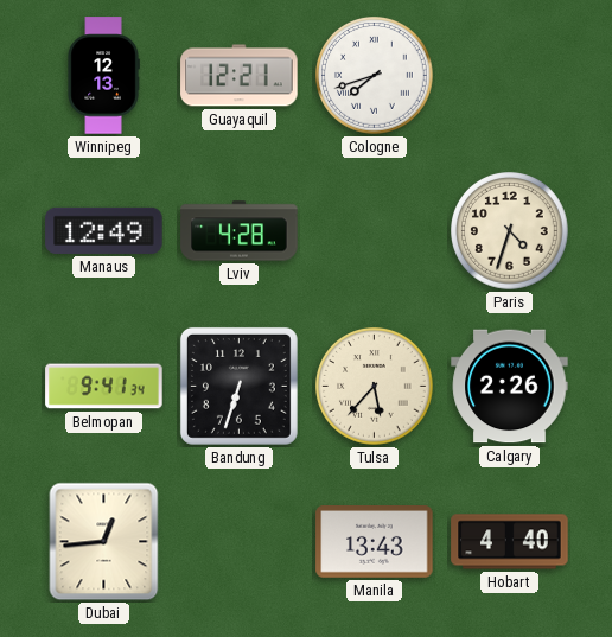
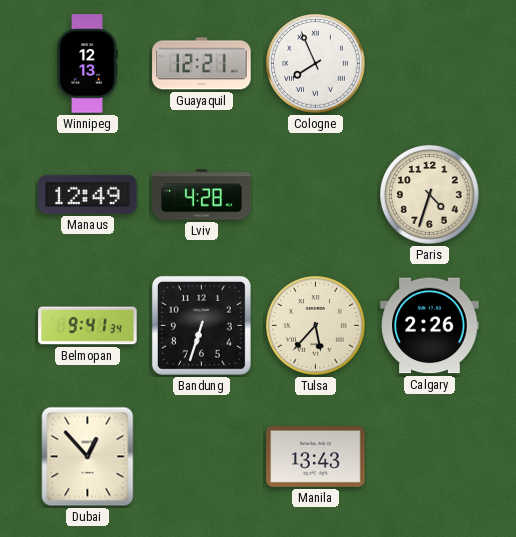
Cologne: 7:42 -> 7:56 (316, 64)
Dubai: 12:44 -> 12:53 (88, 457)
Hobart: 4:40 -> none (510, 542)
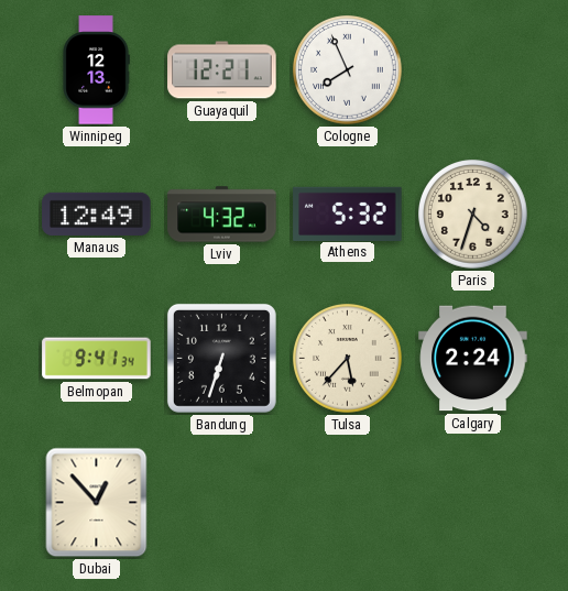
Lviv: 4:28 -> 4:32 (222, 215)
Athens: none -> 5:32 (348, 214)
Calgary: 2:26 -> 2:24 (473, 359)
Manila: 13:43 -> none (316, 457)
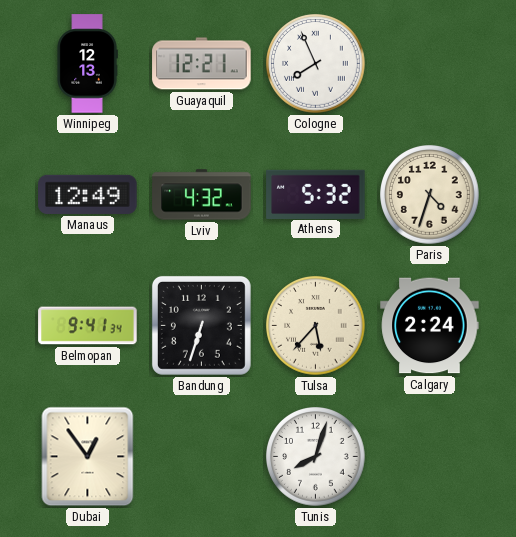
Dubai: 12:53 -> 12:54 (88, 457)
Tunis: none -> 8:03 (316, 457)
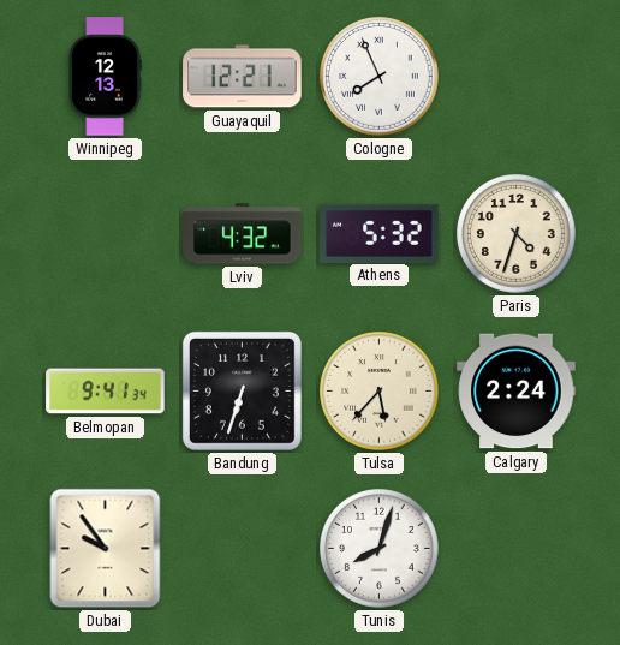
Manaus: 12:49 -> none (88, 194)
Dubai: 12:54 -> 9:54 (106, 549)
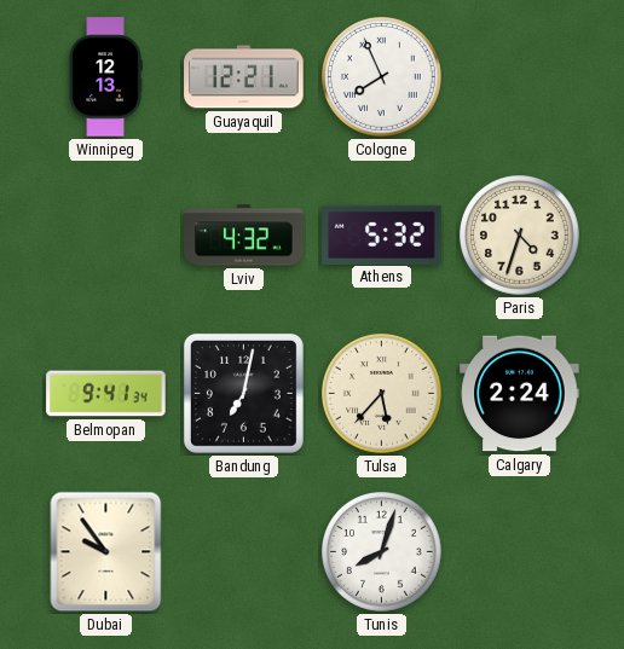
Bandung: 6:33 -> 7:02 (243, 393)
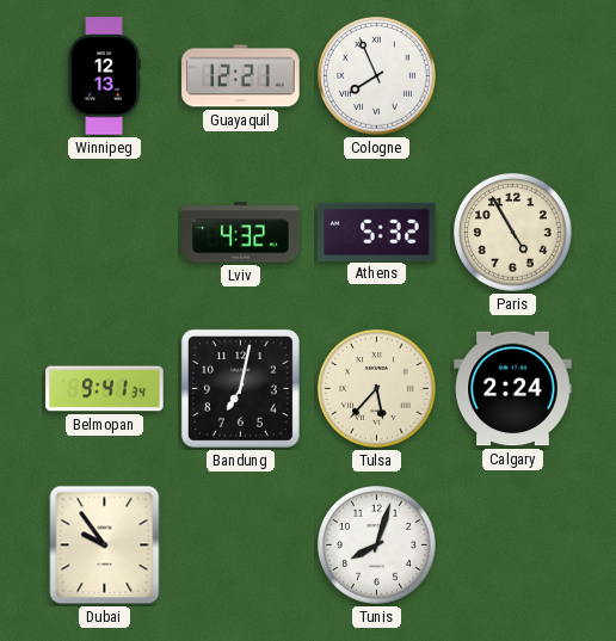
Paris: 4:33 -> 4:55 (513, 233)
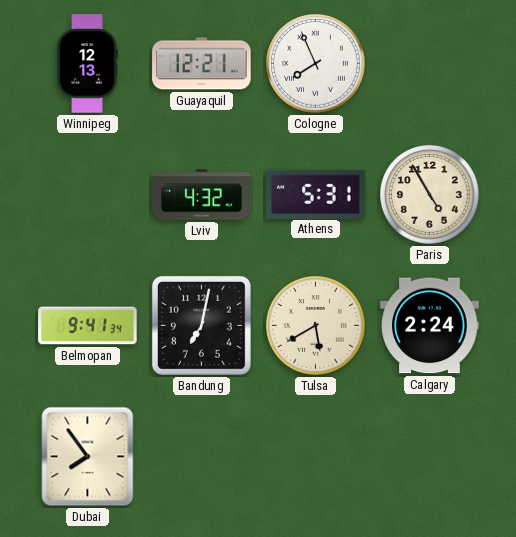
Athens: 5:32 -> 5:31 (316, 194)
Tulsa: 5:37 -> 5:40 (316, 326)
Dubai: 9:54 -> 7:54 (88, 457)
Tunis: 8:03 -> none (377, 546)
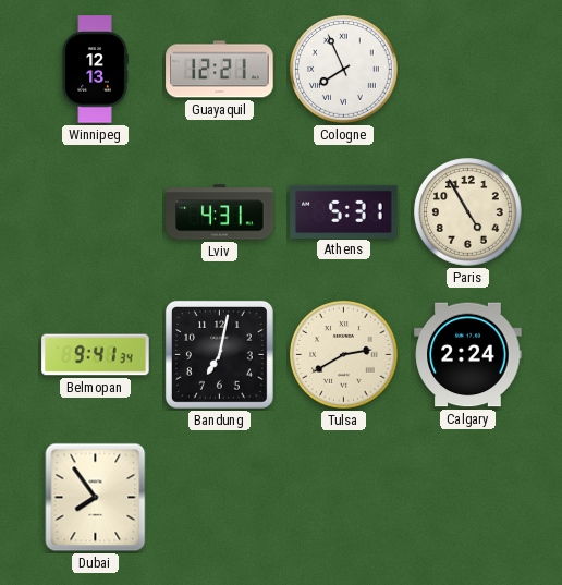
Lviv: 4:32 -> 4:31 (220, 212)
Tulsa: 5:40 -> 2:40 (344, 355)
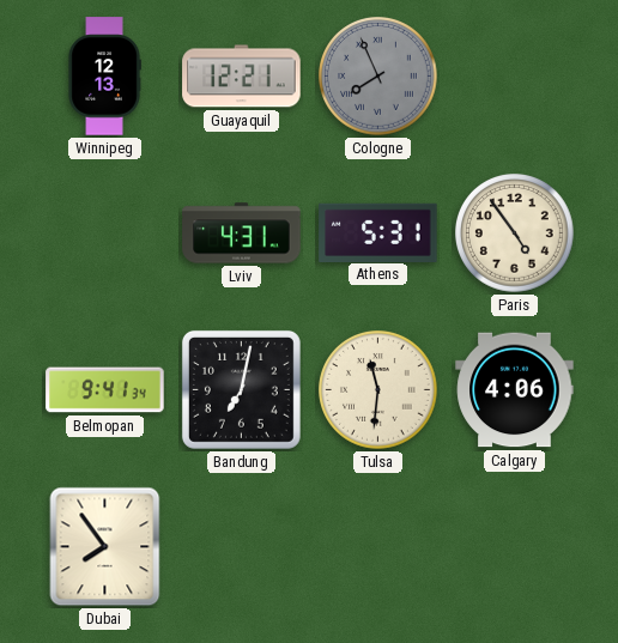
Cologne dial: white -> grey (378, 77)
Paris: 4:55 -> 4:54 (515, 233)
Tulsa: 2:40 -> 11:31 (378, 390)
Calgary: 2:24 -> 4:06 (515, 390)
